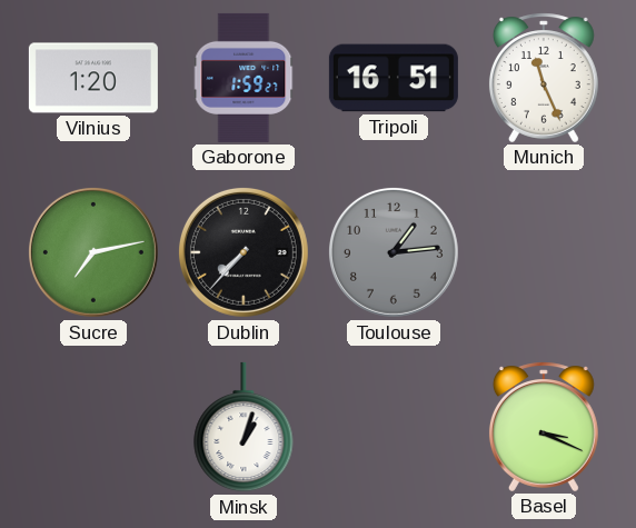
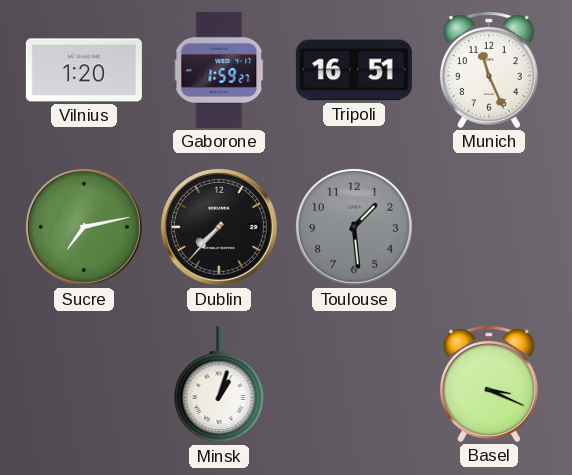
Toulouse: 1:14 -> 1:29 (354, 227)
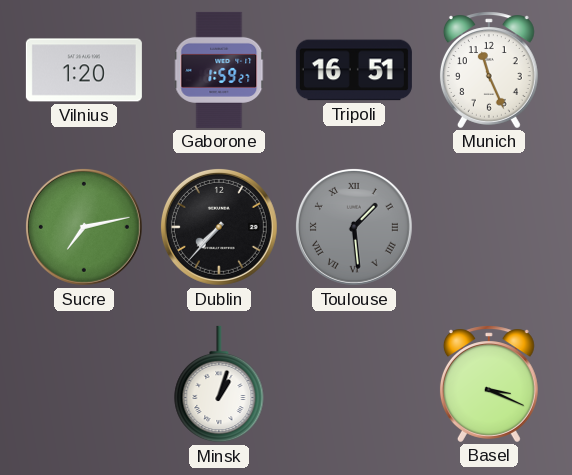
Toulouse numerals: Arabic -> Roman (354, 227)
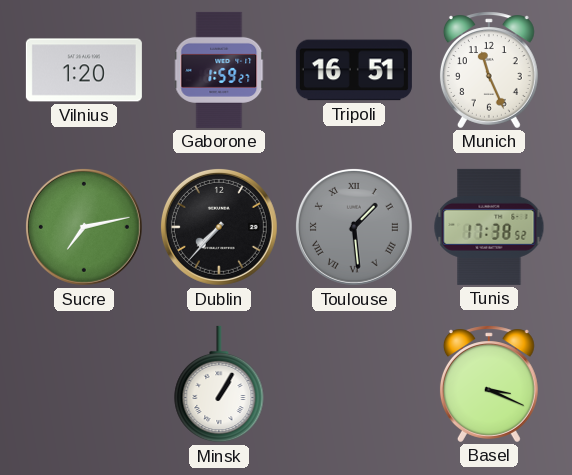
Tunis: none -> 17:38 (489, 227)
Minsk: 1:03 -> 1:05 (219, 384)
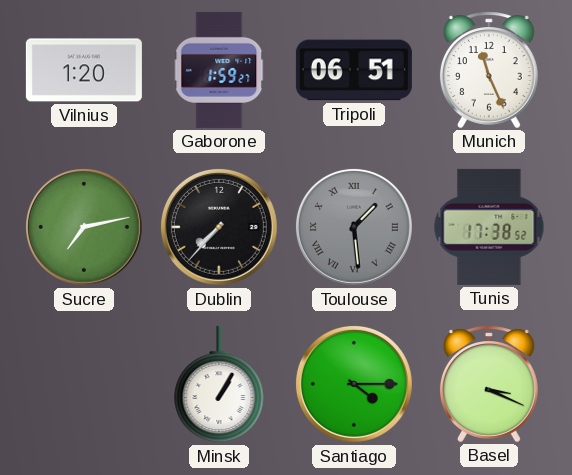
Tripoli: 16:51 -> 06:51 (354, 70)
Santiago: none -> 4:15 (354, 384)
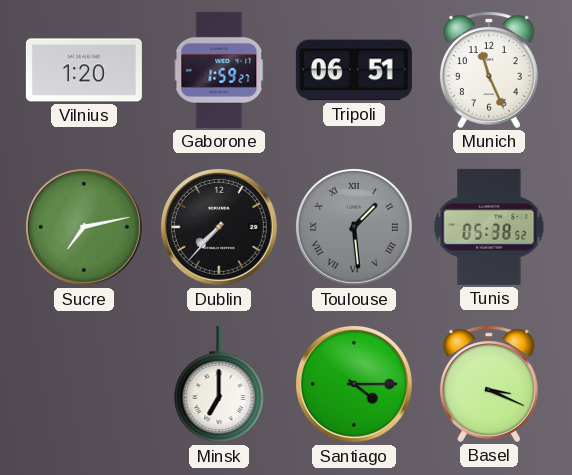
Tunis: 17:38 -> 05:38 (489, 227)
Minsk: 1:05 -> 7:00 (219, 384)
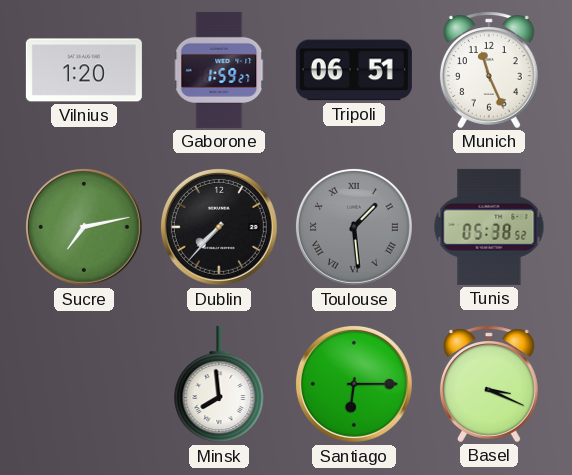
Minsk: 7:00 -> 7:59 (219, 384)
Santiago: 4:15 -> 6:15 (354, 384)
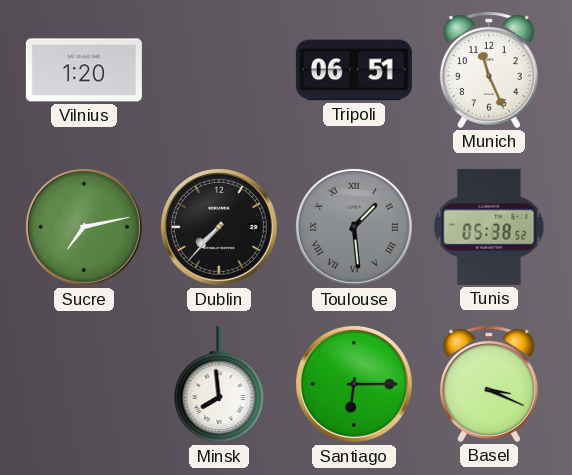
Gaborone: 1:59 -> none (220, 70)
